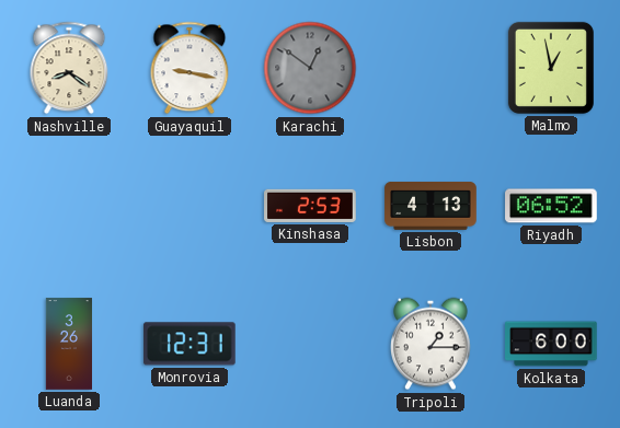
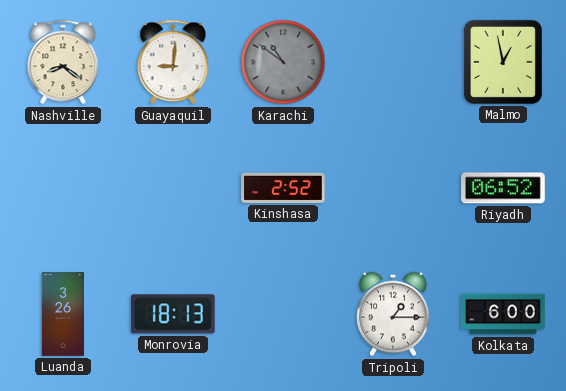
Guayaquil: 9:17 -> 9:01 (173, 62)
Karachi: 12:51 -> 10:51 (283, 62)
Kinshasa: 2:53 -> 2:52 (283, 188)
Lisbon: 4:13 -> none (430, 206)
Monrovia: 12:31 -> 18:13 (173, 314)
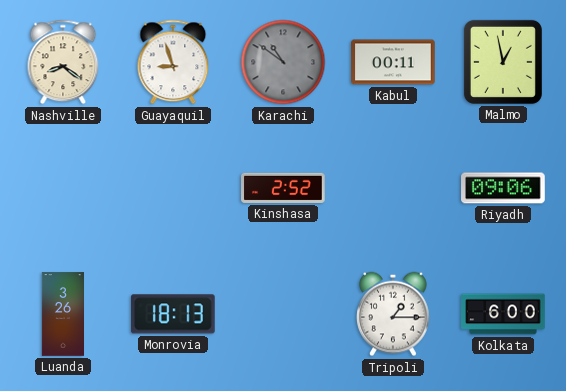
Guayaquil: 9:01 -> 8:57 (173, 62)
Kabul: none -> 00:11 (393, 62)
Riyadh: 06:52 -> 09:06 (503, 188)
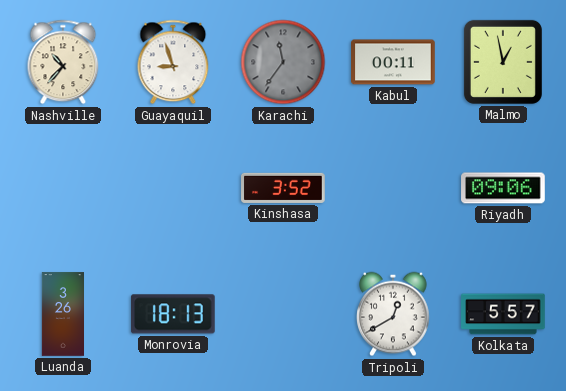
Nashville: 8:21 -> 10:37 (63, 62)
Karachi: 10:51 -> 11:36 (283, 62)
Kinshasa: 2:52 -> 3:52 (283, 188)
Tripoli: 1:15 -> 12:40 (394, 314)
Kolkata: 6:00 -> 5:57 (503, 314)
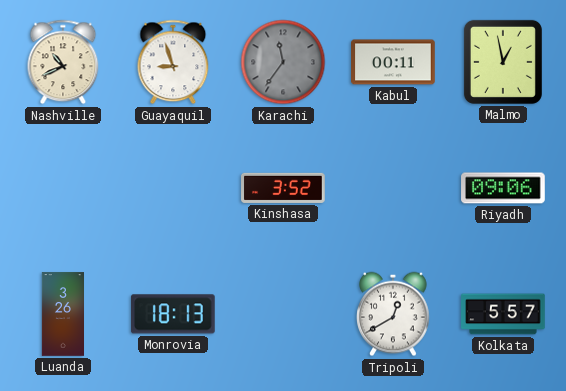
Nashville: 10:37 -> 10:41 (63, 62)
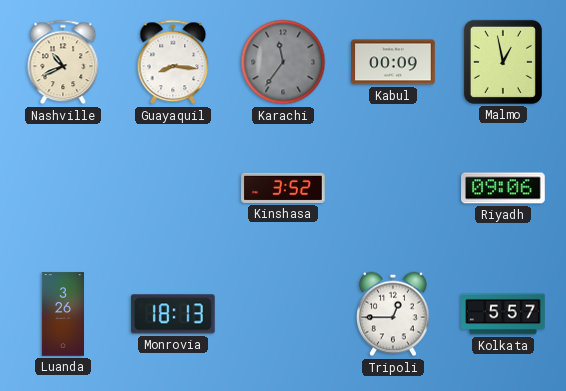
Guayaquil: 8:57 -> 8:16 (173, 62)
Kabul: 00:11 -> 00:09 (393, 62)
Tripoli: 12:40 -> 12:45 (394, 314)
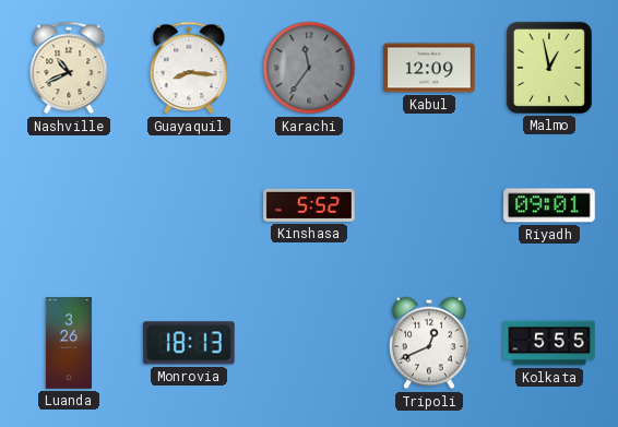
Kabul: 00:09 -> 12:09 (429, 68)
Kinshasa: 3:52 -> 5:52 (309, 205)
Riyadh: 09:06 -> 09:01 (549, 205)
Tripoli: 12:45 -> 12:41 (430, 343)
Kolkata: 5:57 -> 5:55 (549, 343)
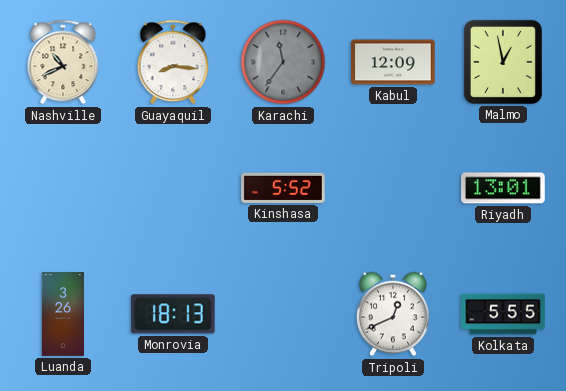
Riyadh: 09:01 -> 13:01 (503, 188)
